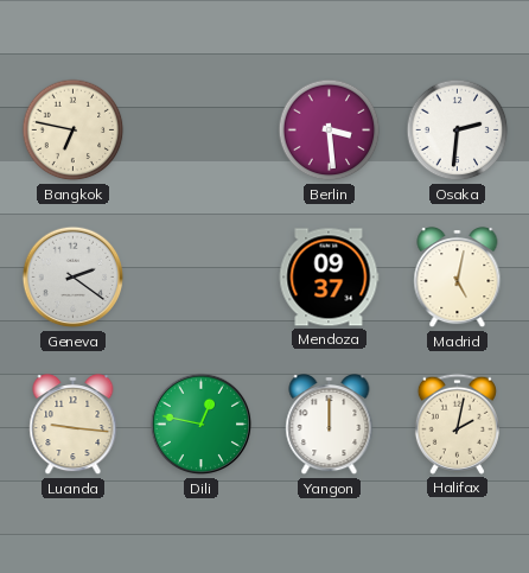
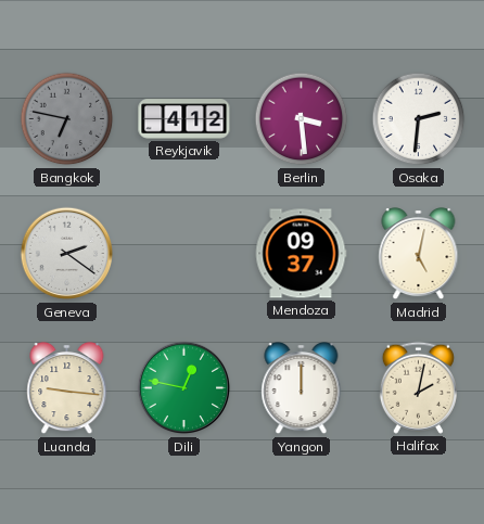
Bangkok dial: cream -> grey (67, 119)
Reykjavik: none -> 4:12 (184, 119)
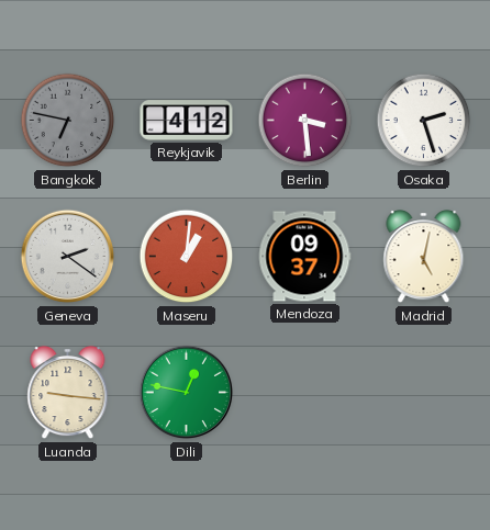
Osaka: 2:31 -> 2:27 (424, 121)
Maseru: none -> 1:01 (187, 257)
Yangon: 12:00 -> none (302, 389)
Halifax: 2:02 -> none (418, 387)
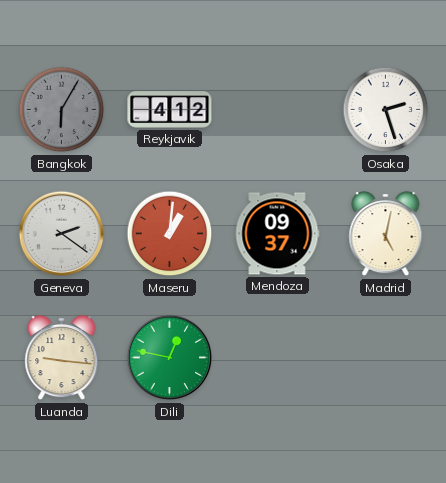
Bangkok: 6:47 -> 6:05 (62, 110)
Berlin: 3:29 -> none (305, 121)
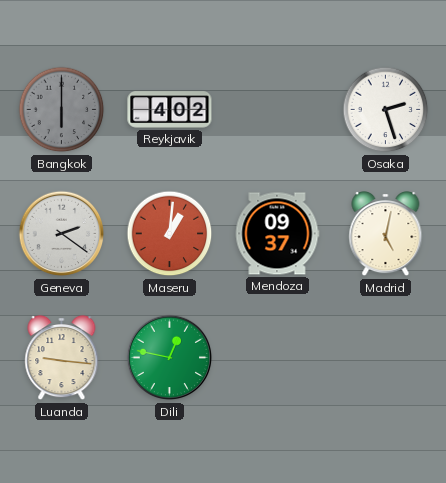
Bangkok: 6:05 -> 6:00 (62, 110)
Reykjavik: 4:12 -> 4:02 (170, 110)
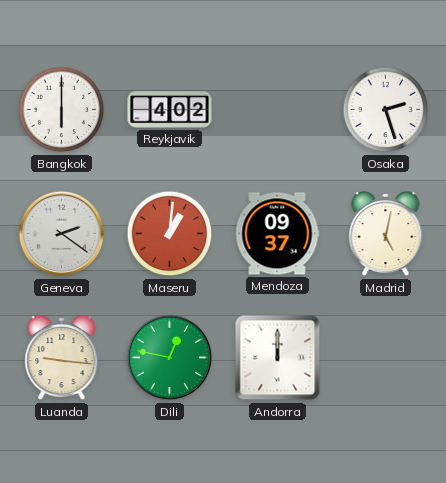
Bangkok dial: grey -> white (62, 110)
Andorra: none -> 12:00 (278, 358)
